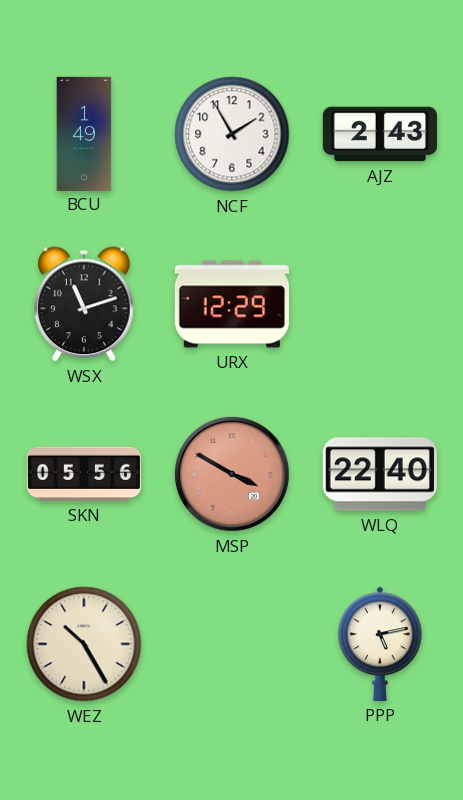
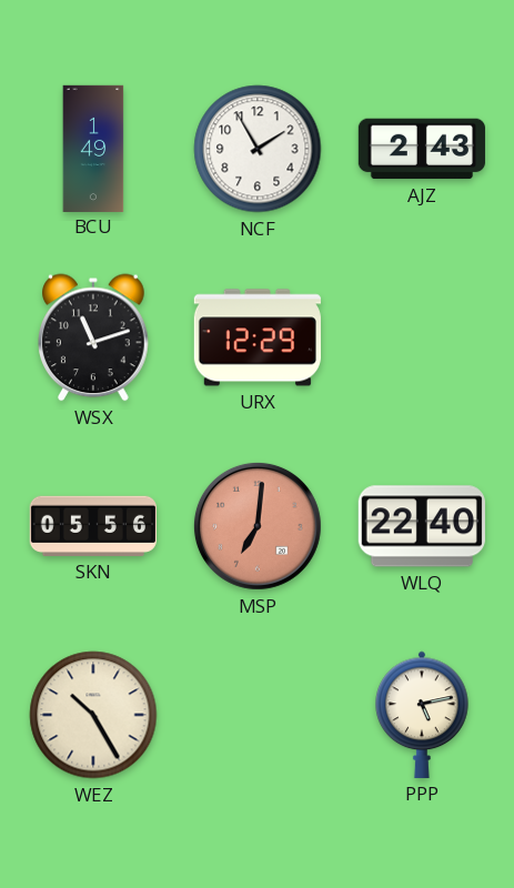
MSP: 3:50 -> 7:01 (258, 526)
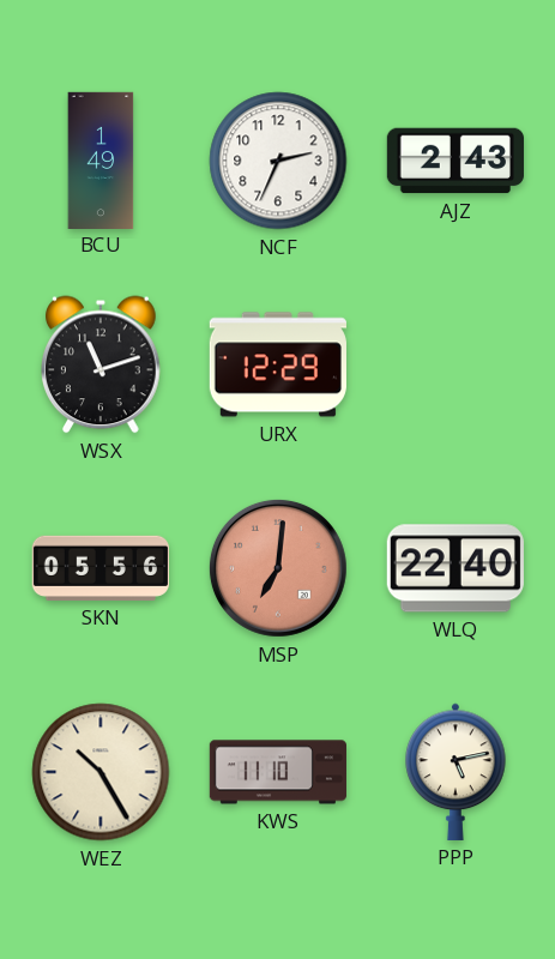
NCF: 1:55 -> 2:34 (278, 161)
KWS: none -> 11:10 (278, 772)
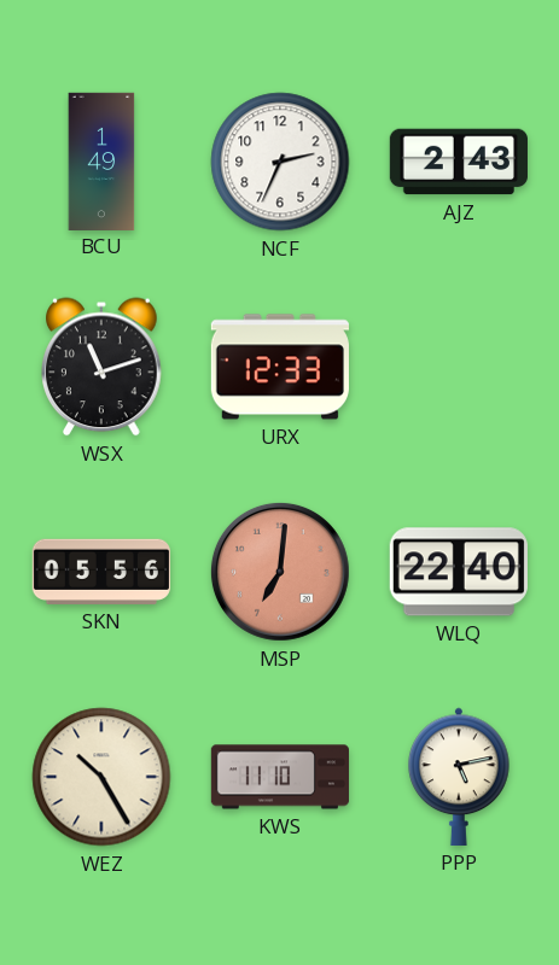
URX: 12:29 -> 12:33 (280, 367)
